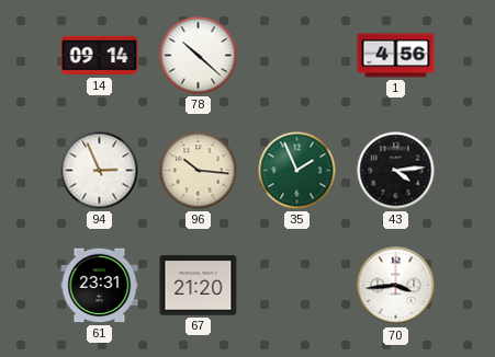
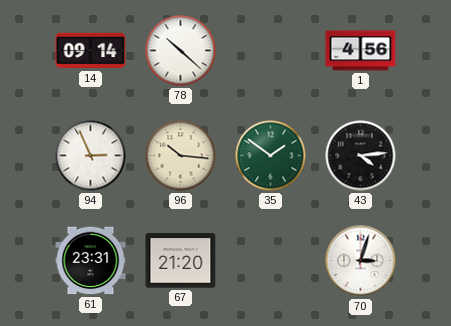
35: 1:56 -> 1:51 (271, 156)
70: 3:44 -> 3:03 (361, 261)
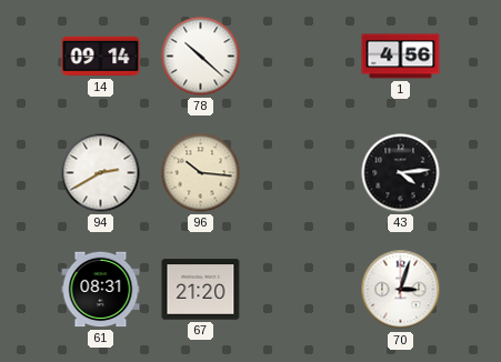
94: 2:56 -> 2:40 (101, 173)
35: 1:51 -> none (271, 156)
61: 23:31 -> 08:31 (101, 290)
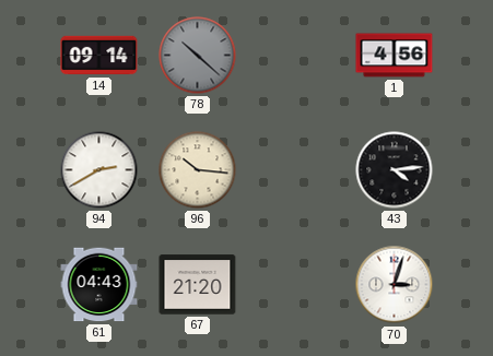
78 dial: white -> grey (198, 56)
61: 08:31 -> 04:43 (99, 285)
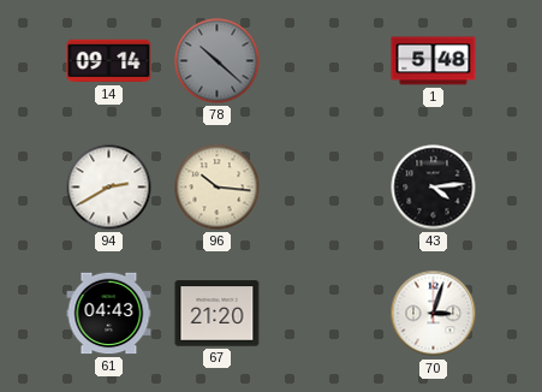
1: 4:56 -> 5:48 (434, 61)
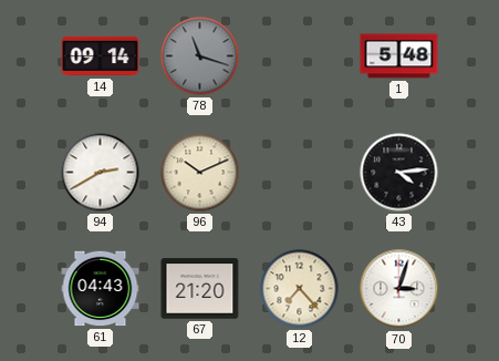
78: 10:22 -> 11:18 (200, 56)
96: 10:16 -> 10:11 (200, 173)
12: none -> 7:23 (300, 289)
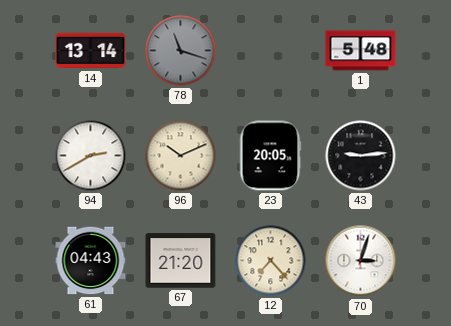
14: 09:14 -> 13:14 (91, 51)
23: none -> 20:05 (270, 156)
43: 4:14 -> 9:14 (361, 156)
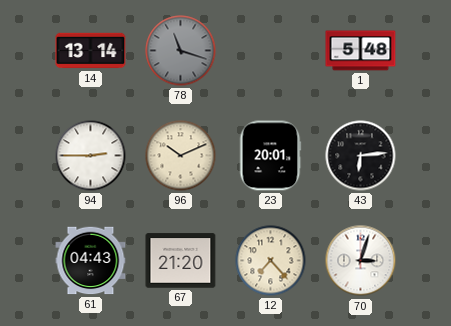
94: 2:40 -> 2:45 (91, 156)
23: 20:05 -> 20:01 (270, 156)
43: 9:14 -> 6:14 (361, 156)
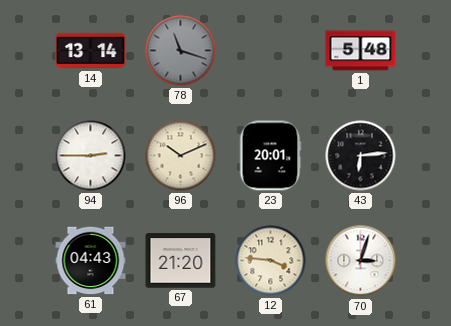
12: 7:23 -> 3:46 (271, 261)
